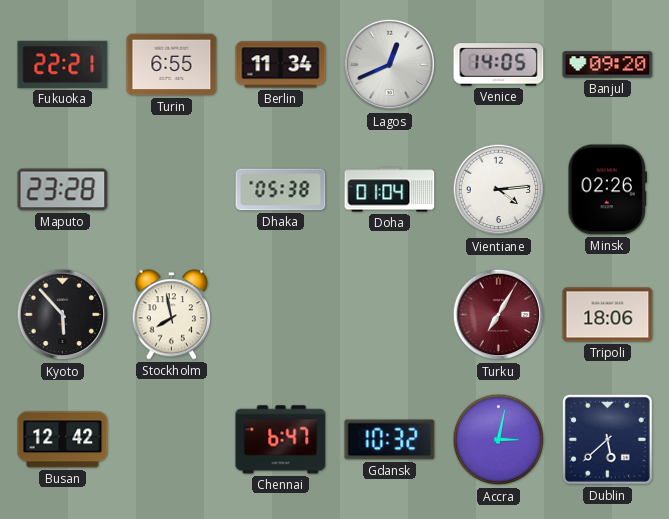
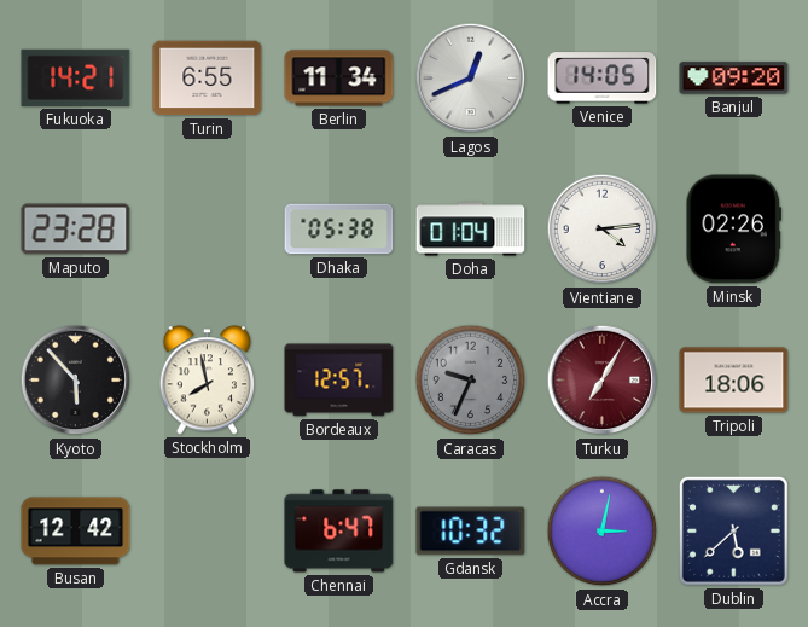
Fukuoka: 22:21 -> 14:21 (76, 77)
Bordeaux: none -> 12:57 (339, 381)
Caracas: none -> 9:34 (471, 381)
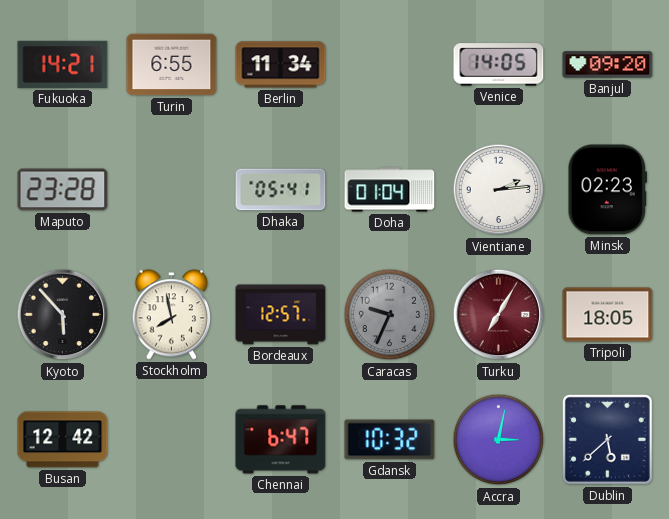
Lagos: 12:41 -> none (471, 79)
Dhaka: 05:38 -> 05:41 (281, 190)
Vientiane: 4:14 -> 2:14 (499, 190)
Minsk: 02:26 -> 02:23 (607, 190)
Tripoli: 18:06 -> 18:05 (608, 315)
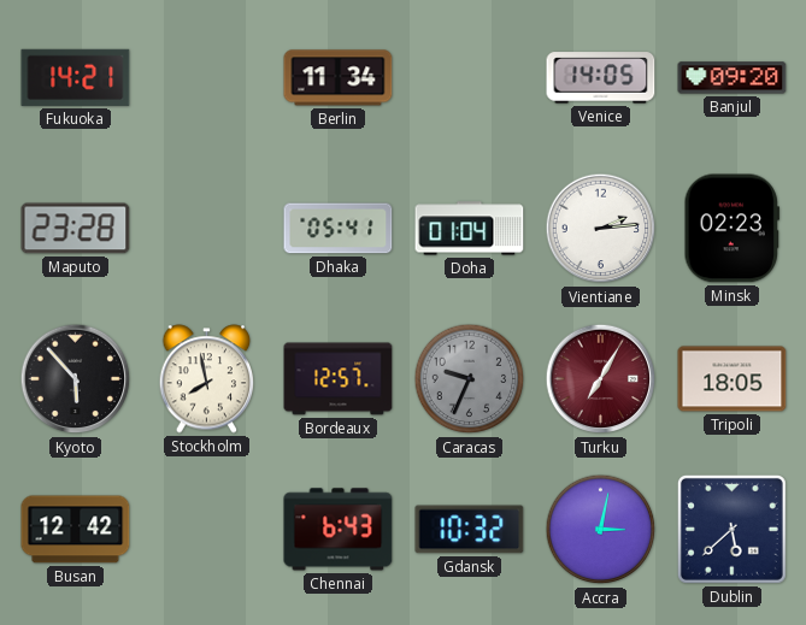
Turin: 6:55 -> none (172, 65)
Chennai: 6:47 -> 6:43 (339, 530)
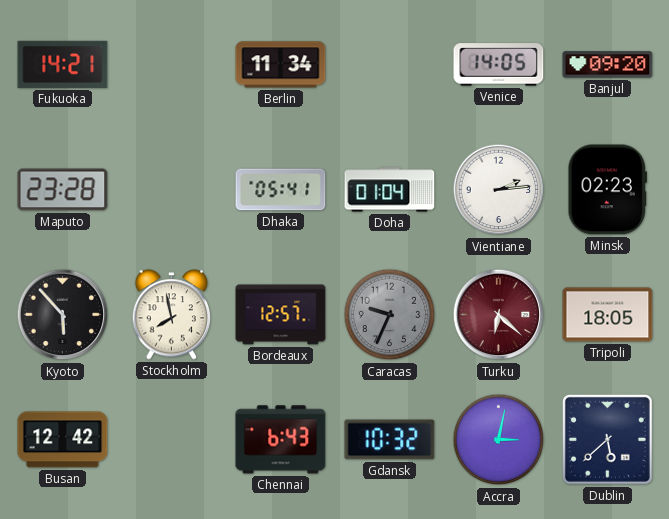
Turku: 7:05 -> 6:22 (499, 315)
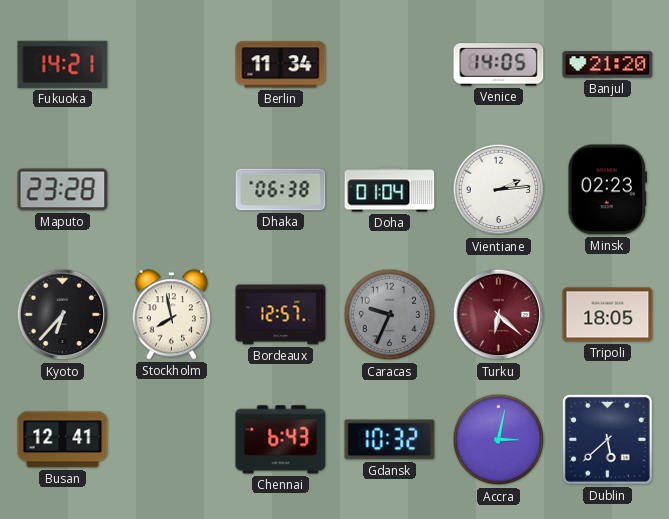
Banjul: 09:20 -> 21:20 (608, 65)
Dhaka: 05:41 -> 06:38 (281, 190)
Kyoto: 5:53 -> 6:37 (63, 315)
Busan: 12:42 -> 12:41 (63, 440)
